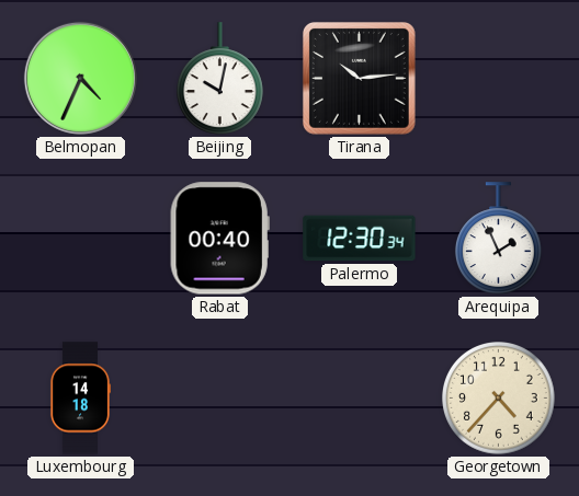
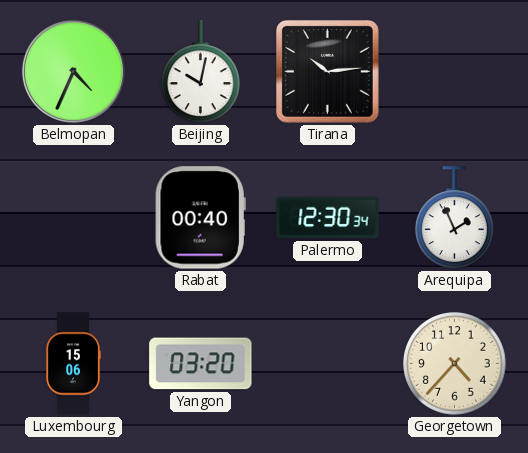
Luxembourg: 14:18 -> 15:06 (72, 364)
Yangon: none -> 03:20 (201, 364)
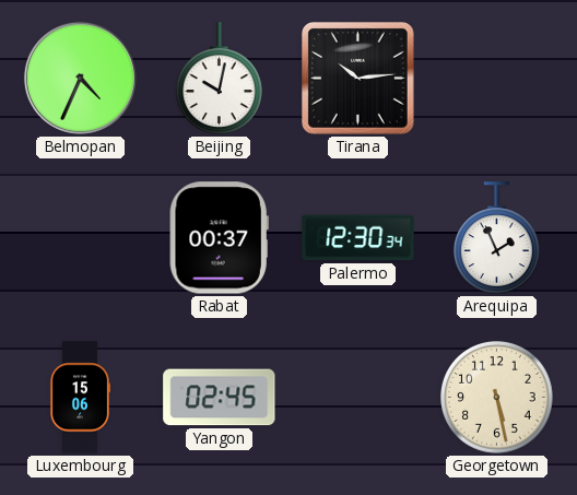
Rabat: 00:40 -> 00:37 (219, 238)
Yangon: 03:20 -> 02:45 (220, 398)
Georgetown: 4:37 -> 5:28 (497, 398)
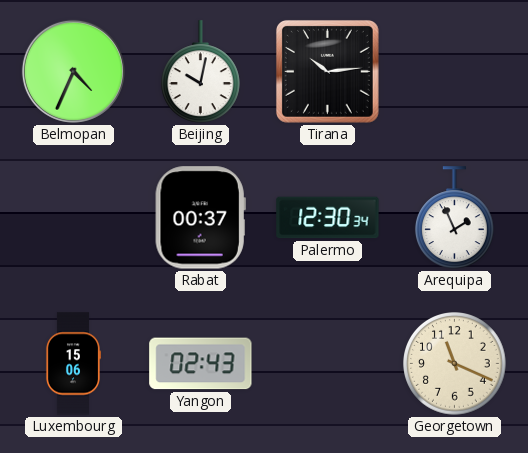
Yangon: 02:45 -> 02:43 (201, 364)
Georgetown: 5:28 -> 11:19 (455, 364)
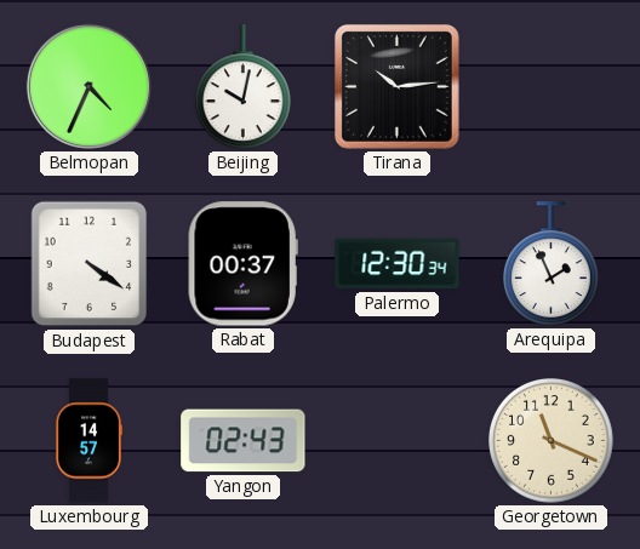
Budapest: none -> 4:21 (90, 264)
Luxembourg: 15:06 -> 14:57 (87, 441)
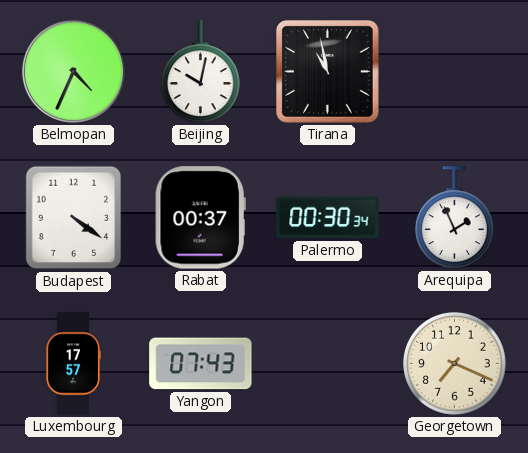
Tirana: 10:14 -> 10:58 (327, 71)
Palermo: 12:30 -> 00:30 (328, 218)
Luxembourg: 14:57 -> 17:57 (72, 364)
Yangon: 02:43 -> 07:43 (201, 364)
Georgetown: 11:19 -> 7:19 (455, 364)
